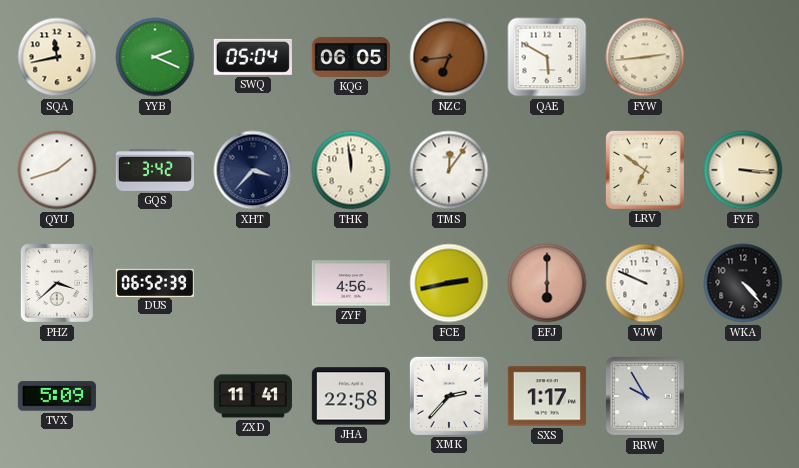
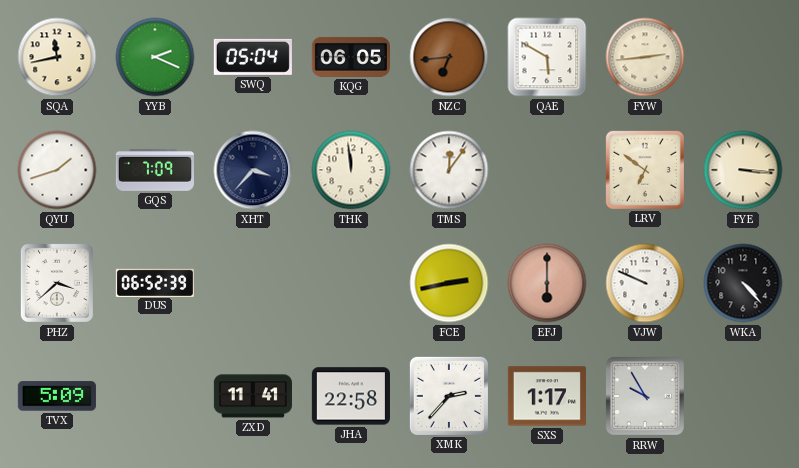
GQS: 3:42 -> 7:09 (155, 171)
ZYF: 4:56 -> none (351, 283)
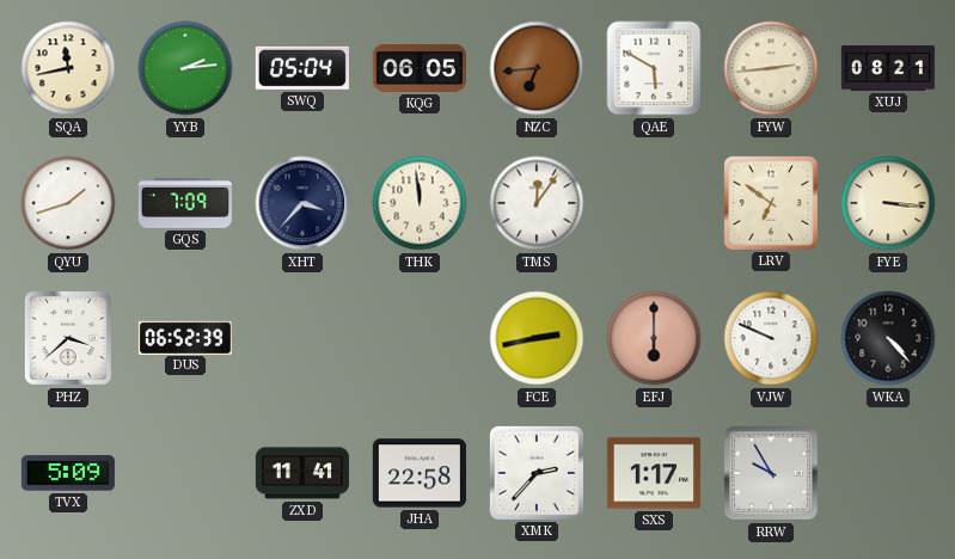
YYB: 2:19 -> 2:14 (185, 68)
XUJ: none -> 08:21 (888, 68)
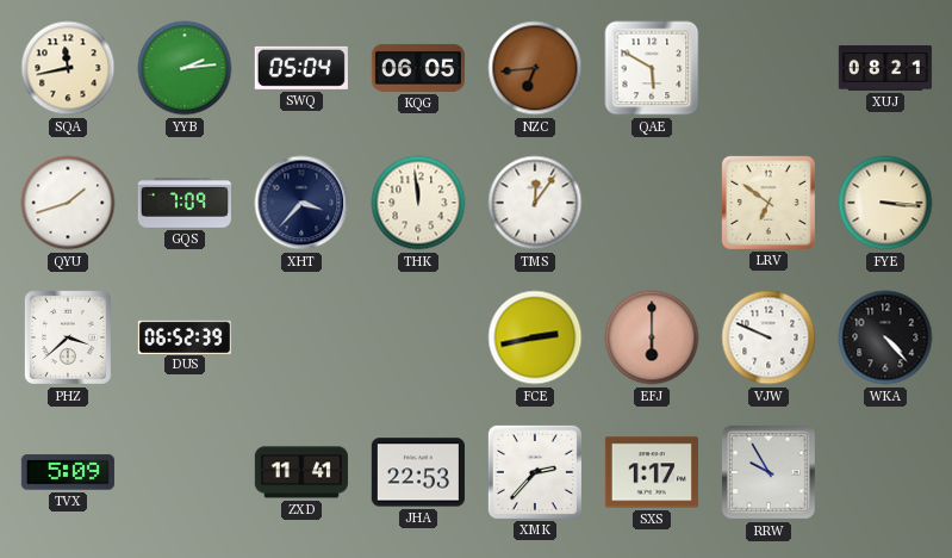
FYW: 2:44 -> none (771, 68)
JHA: 22:58 -> 22:53 (418, 472)
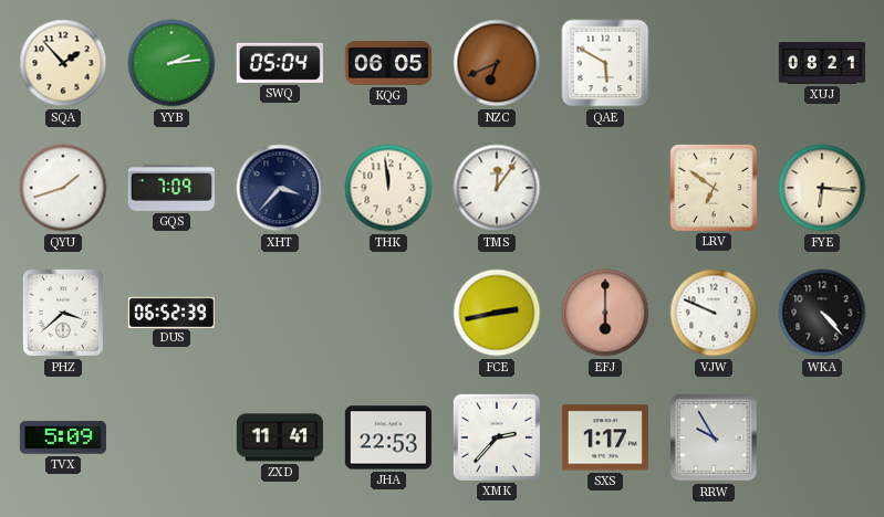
SQA: 11:43 -> 1:53 (63, 63)
NZC: 6:44 -> 6:41 (497, 63)
FYE: 3:16 -> 6:16 (822, 188)
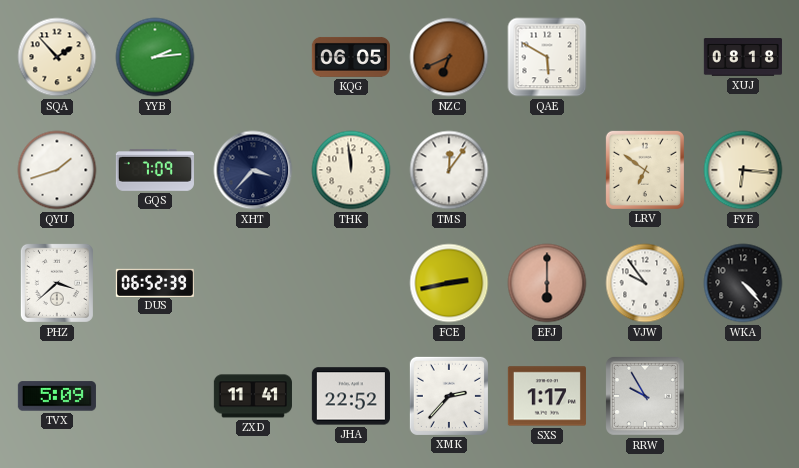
SWQ: 05:04 -> none (280, 63)
XUJ: 08:21 -> 08:18 (743, 57)
VJW: 9:49 -> 9:54 (645, 283)
JHA: 22:53 -> 22:52 (351, 396)
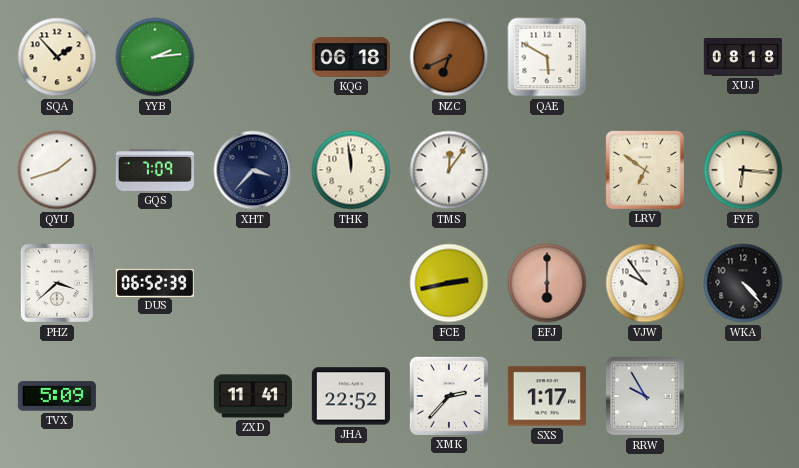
KQG: 06:05 -> 06:18 (351, 57)
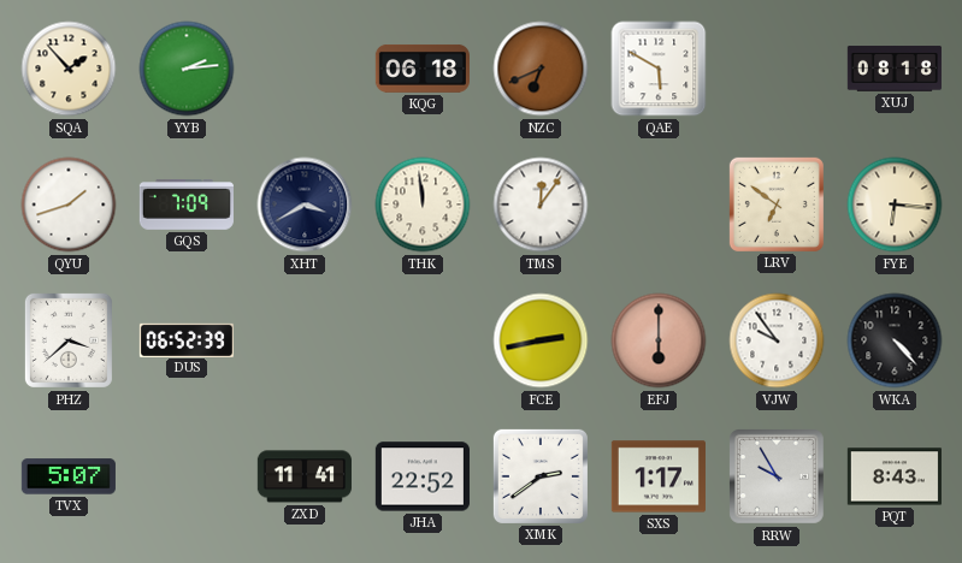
XHT: 3:37 -> 3:40 (305, 205)
TVX: 5:09 -> 5:07 (69, 476)
XMK: 2:37 -> 2:39 (541, 476)
PQT: none -> 8:43 (895, 476)
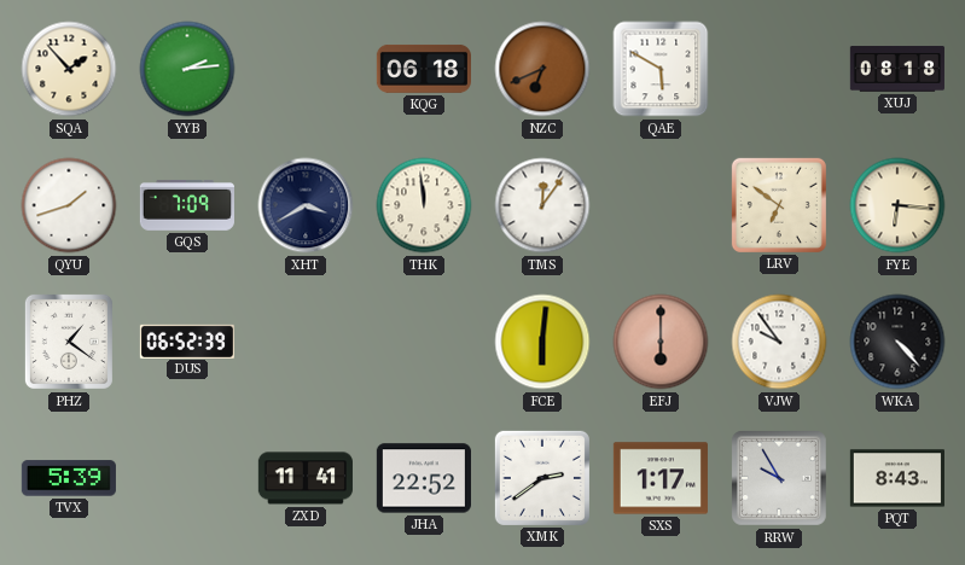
PHZ: 3:38 -> 1:21 (69, 342)
FCE: 2:43 -> 6:01 (542, 342)
TVX: 5:07 -> 5:39 (69, 478)
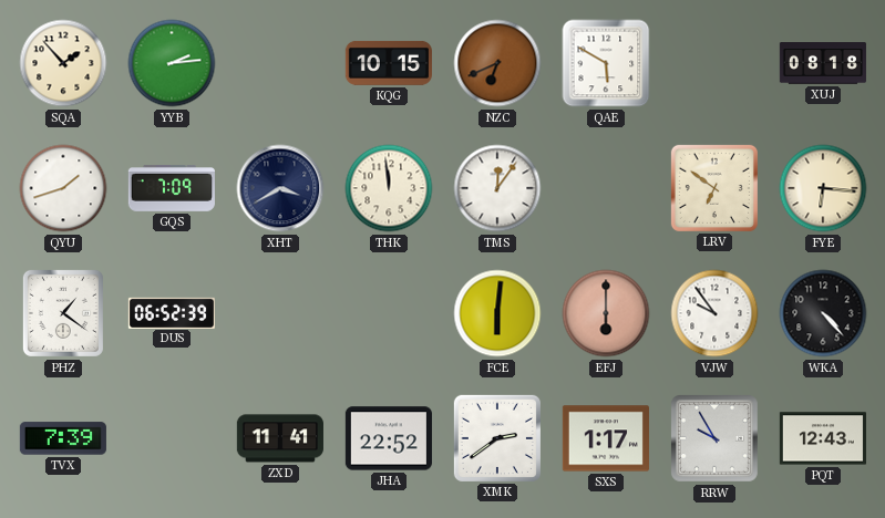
KQG: 06:18 -> 10:15 (389, 63)
TVX: 5:39 -> 7:39 (63, 438)
PQT: 8:43 -> 12:43 (823, 438)
